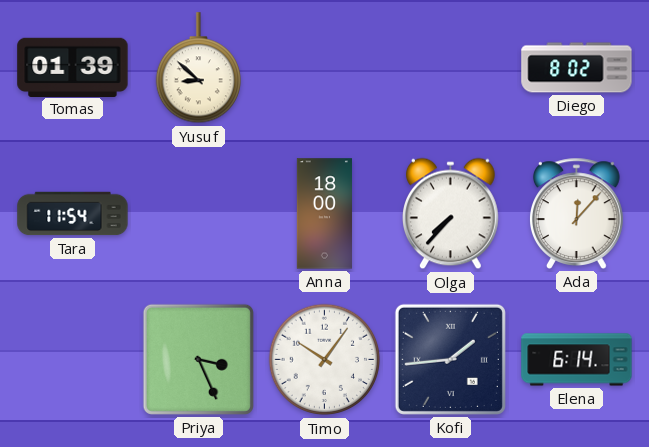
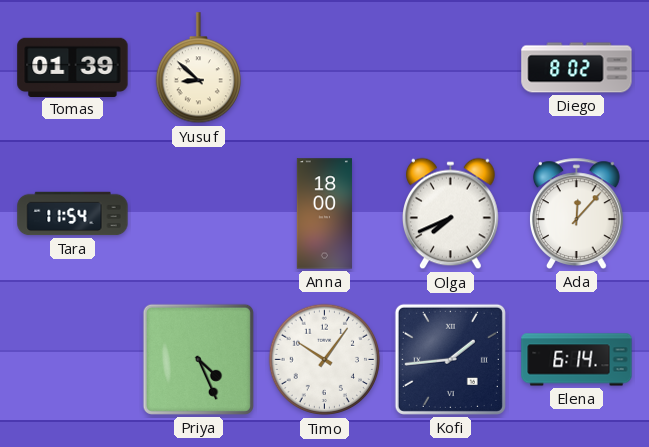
Olga: 7:37 -> 7:41 (451, 214)
Priya: 3:26 -> 4:26 (198, 359)
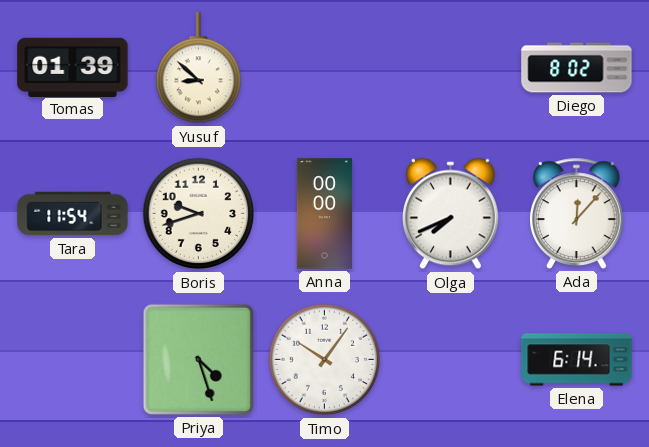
Boris: none -> 9:42 (199, 214)
Anna: 18:00 -> 00:00 (324, 214)
Priya: 4:26 -> 4:27 (198, 359)
Kofi: 1:44 -> none (450, 359)
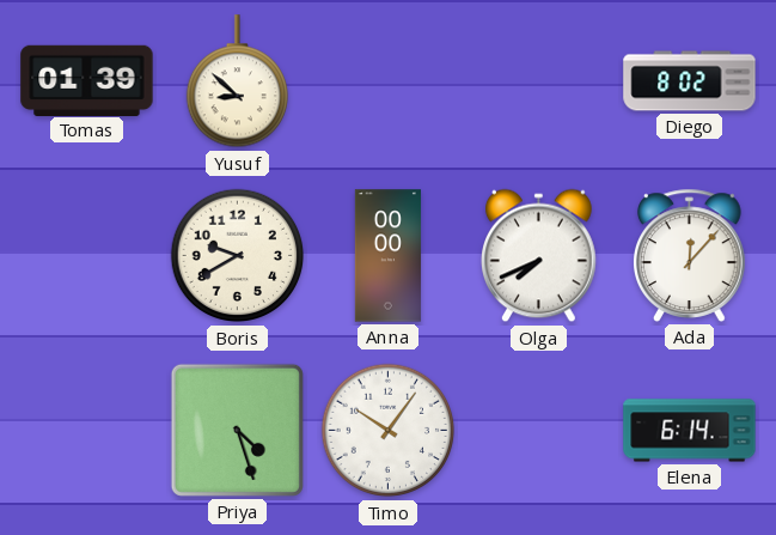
Tara: 11:54 -> none (73, 214)
Boris: 9:42 -> 9:40 (238, 256)
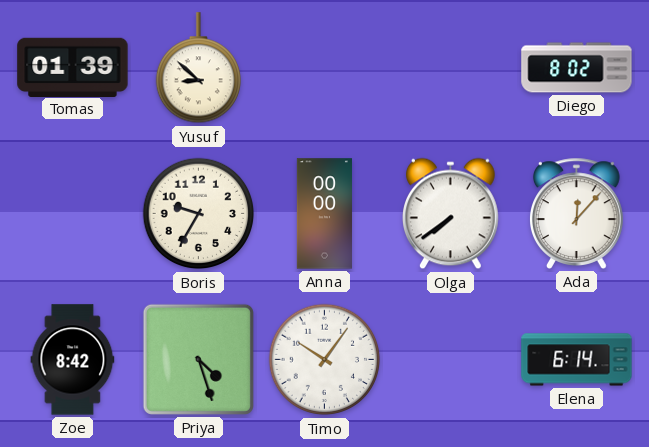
Boris: 9:40 -> 9:35 (199, 214)
Olga: 7:41 -> 7:39 (451, 214)
Zoe: none -> 8:42 (73, 360)
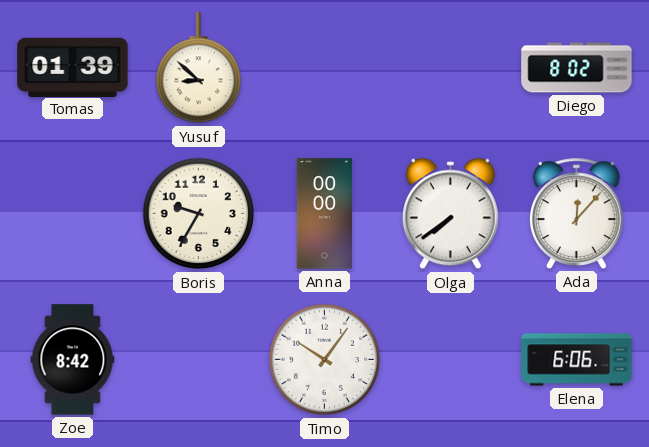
Priya: 4:27 -> none (198, 359)
Elena: 6:14 -> 6:06 (577, 360)
